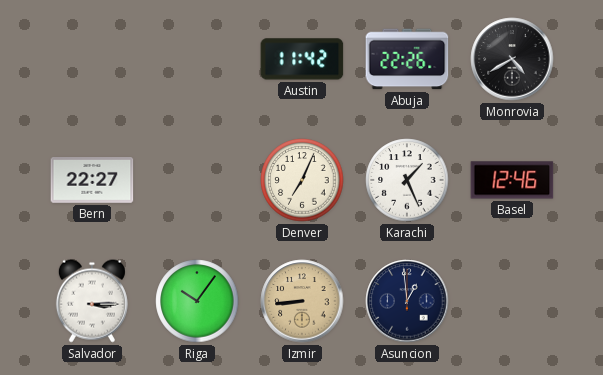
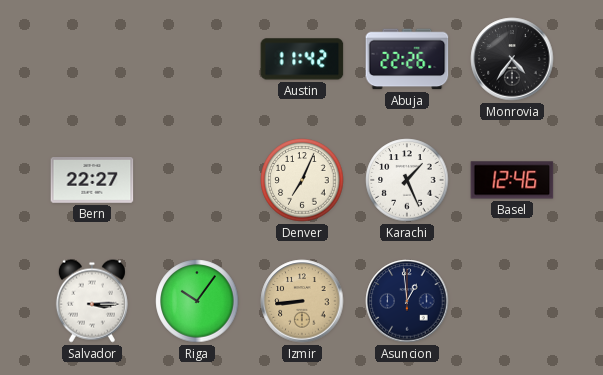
Monrovia: 4:40 -> 4:36 (512, 59)
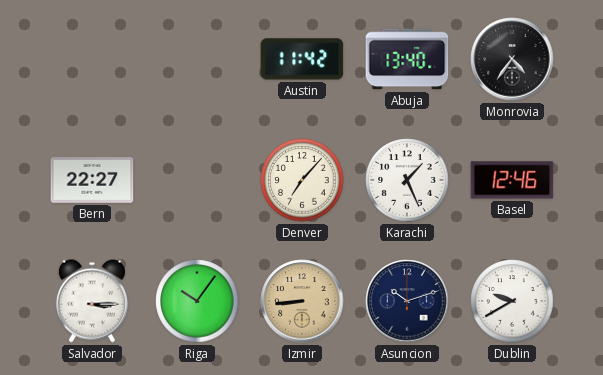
Abuja: 22:26 -> 13:40 (407, 59)
Denver: 7:04 -> 7:07 (302, 180)
Asuncion: 12:59 -> 10:12 (407, 301)
Dublin: none -> 9:40 (512, 301)
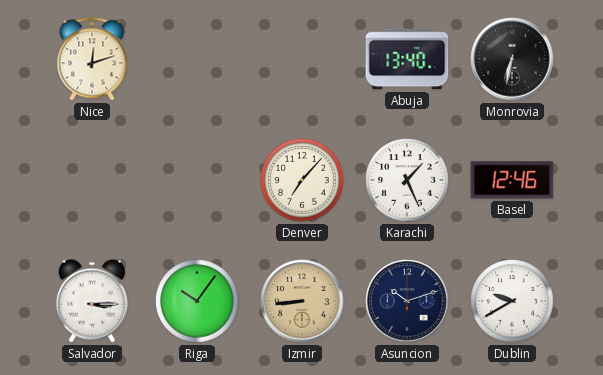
Nice: none -> 12:12 (92, 59)
Austin: 11:42 -> none (302, 59)
Monrovia: 4:36 -> 6:32 (512, 59)
Bern: 22:27 -> none (92, 181)
